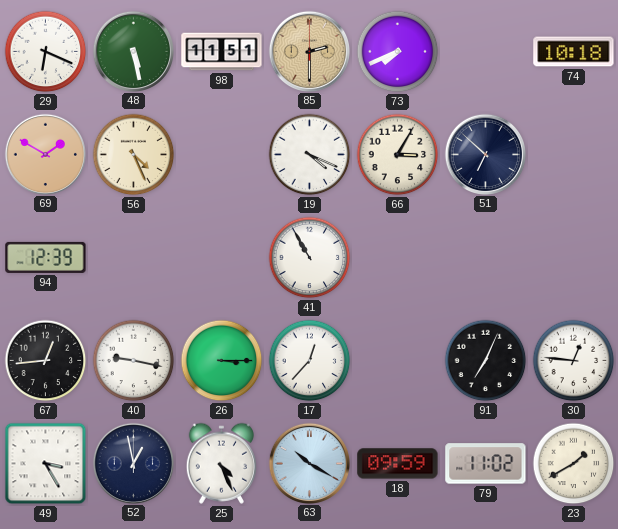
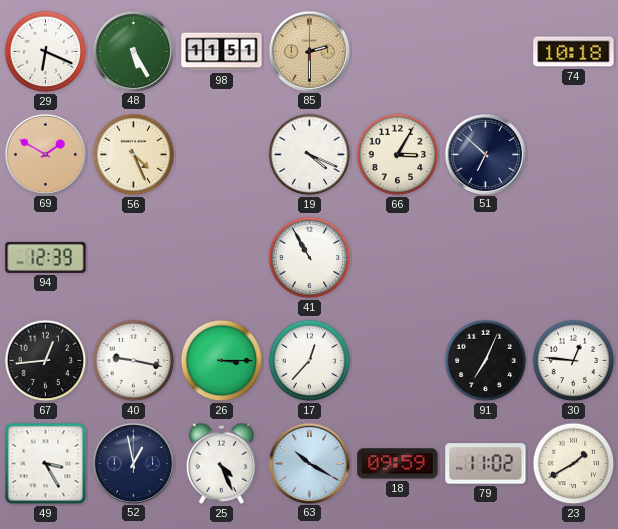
48: 5:28 -> 5:25 (133, 51)
73: 7:41 -> none (398, 52)
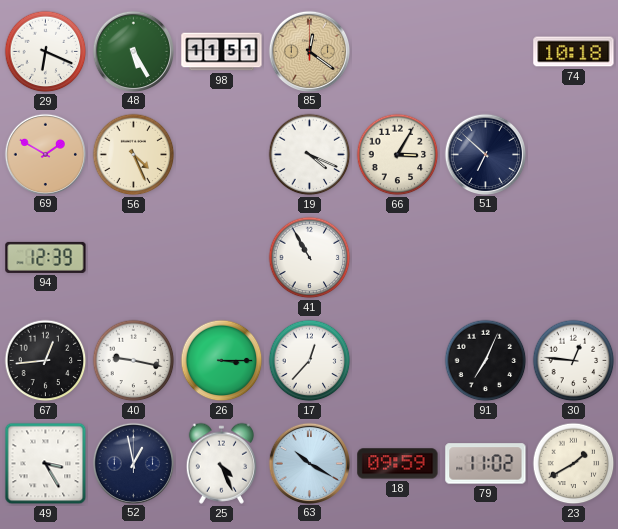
85: 2:30 -> 12:21 (309, 51)
